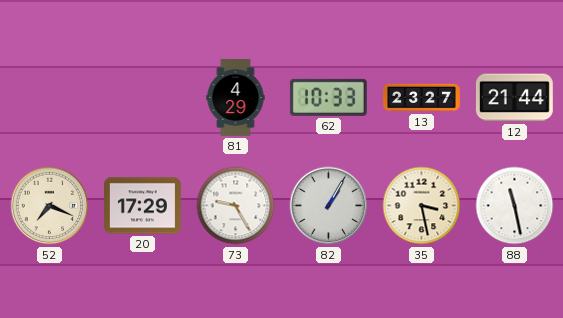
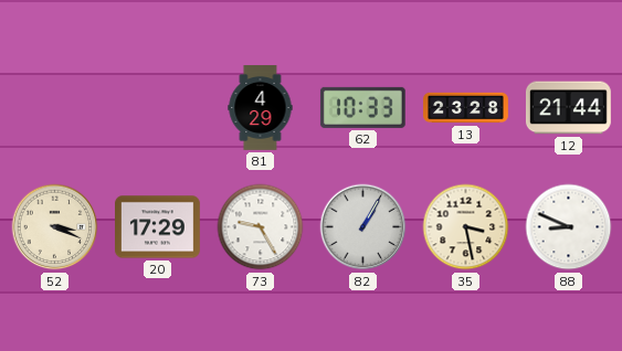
13: 23:27 -> 23:28 (466, 108)
52: 7:19 -> 3:19 (55, 227)
88: 11:28 -> 8:49 (569, 227)
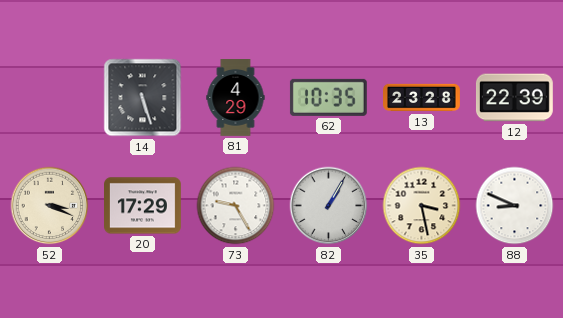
14: none -> 5:27 (143, 98)
62: 10:33 -> 10:35 (328, 97)
12: 21:44 -> 22:39 (514, 98)
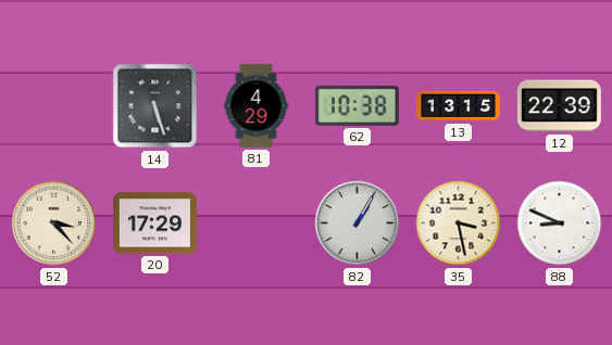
62: 10:35 -> 10:38 (357, 105)
13: 23:28 -> 13:15 (459, 106)
52: 3:19 -> 3:23 (54, 223)
73: 9:25 -> none (236, 206)
